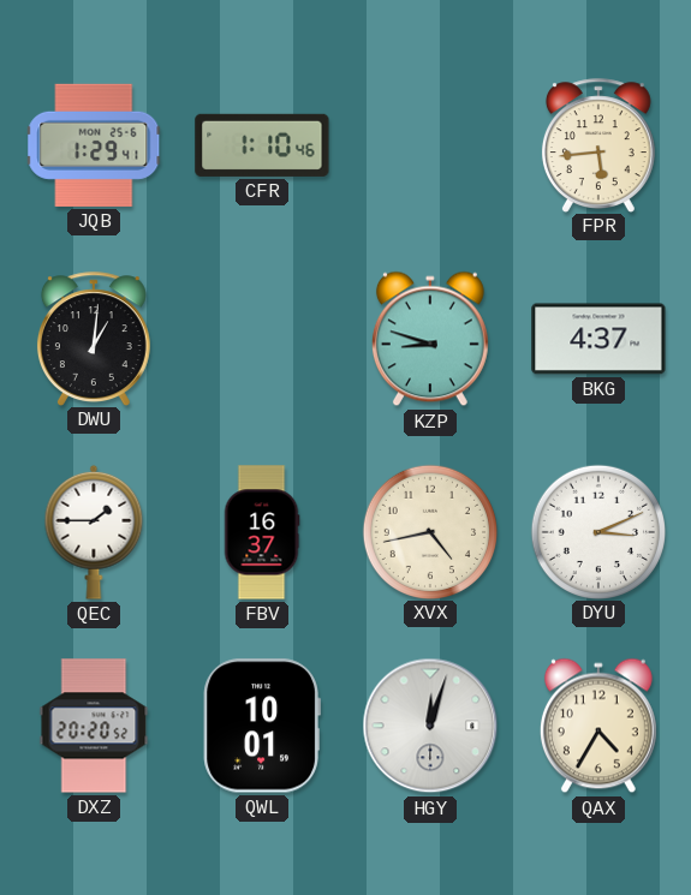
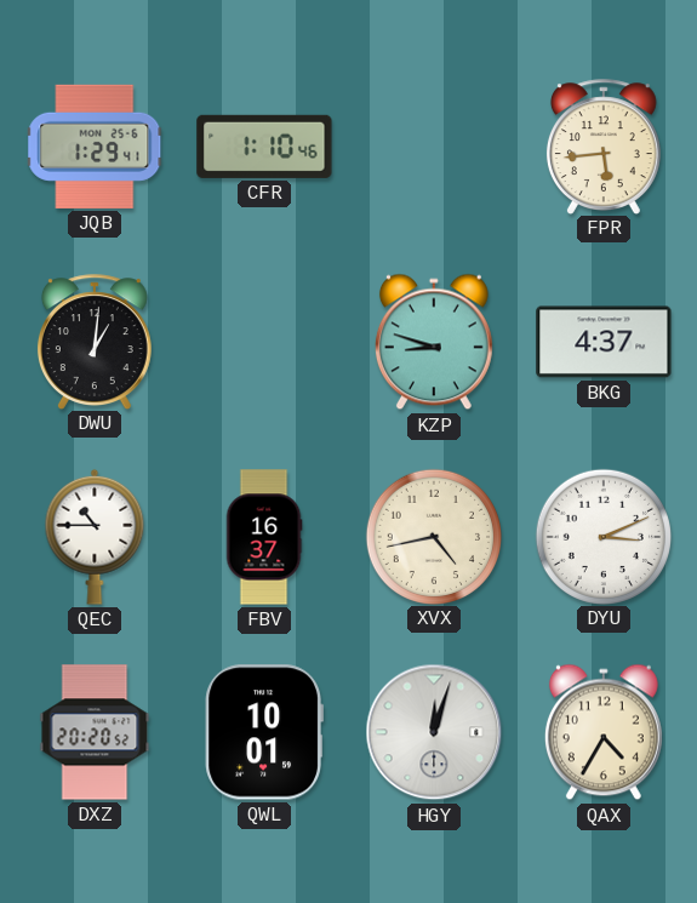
QEC: 1:45 -> 10:45 (95, 537)
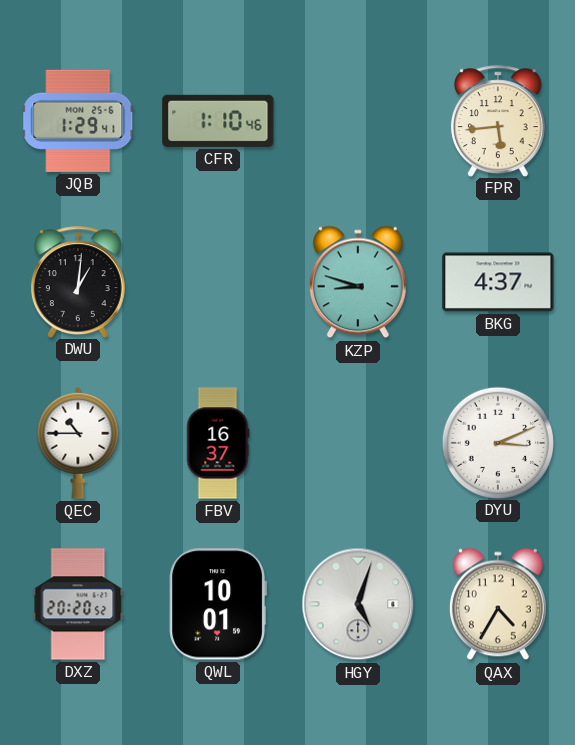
XVX: 4:43 -> none (433, 536)
HGY: 12:03 -> 5:03 (358, 604)
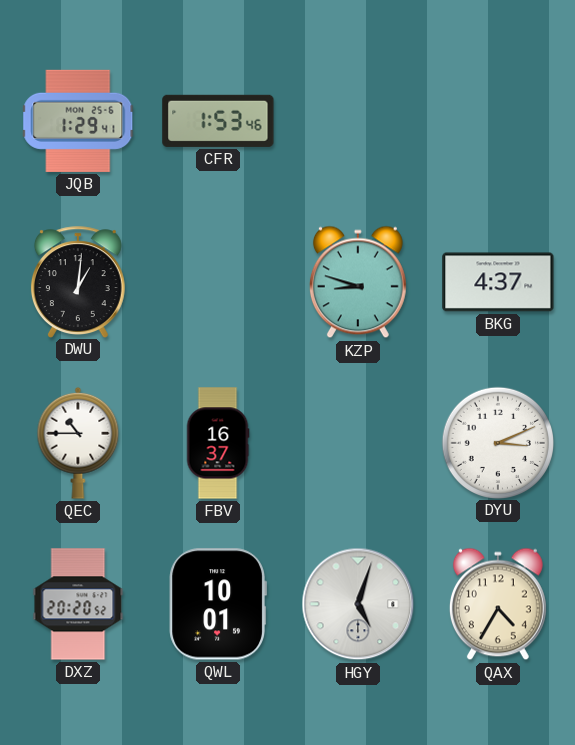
CFR: 1:10 -> 1:53 (218, 121)
FPR: 5:44 -> none (498, 121)
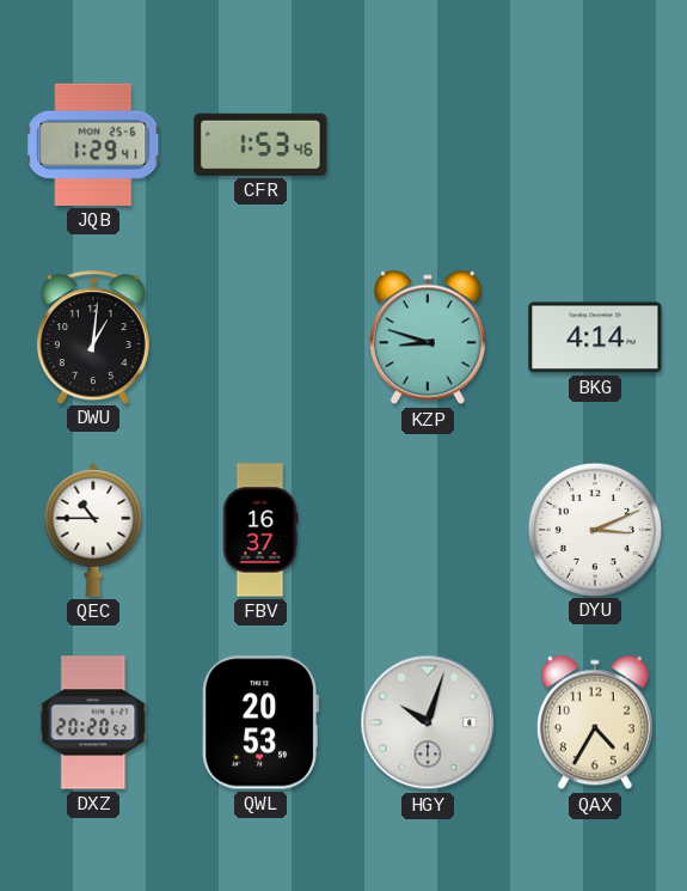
BKG: 4:37 -> 4:14 (595, 337)
QWL: 10:01 -> 20:53 (260, 722)
HGY: 5:03 -> 10:03 (428, 722)
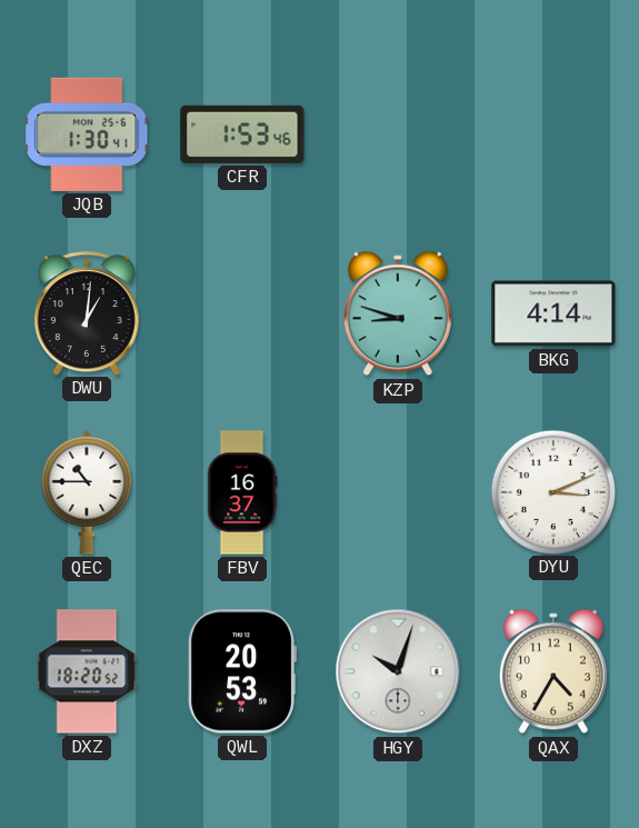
JQB: 1:29 -> 1:30 (88, 134)
DXZ: 20:20 -> 18:20 (87, 671)
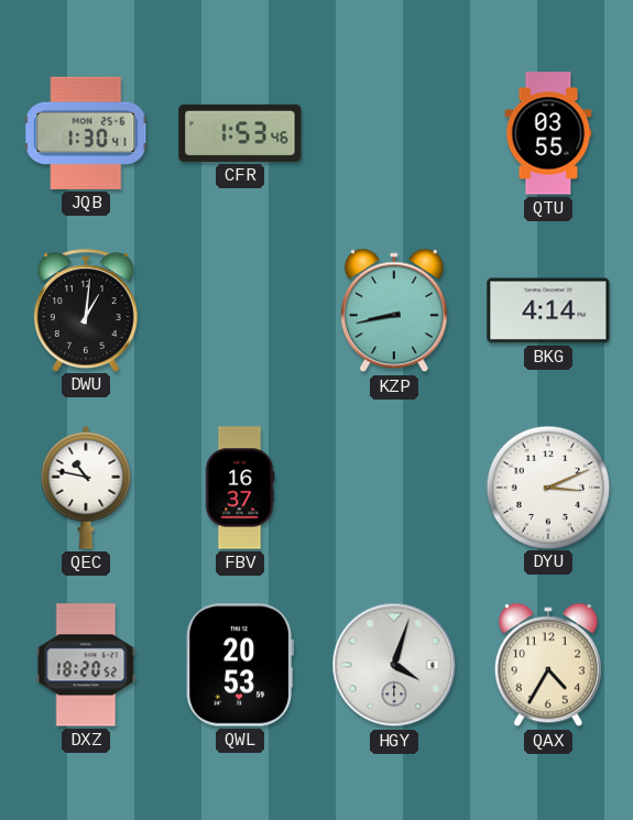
QTU: none -> 03:55 (548, 133)
KZP: 8:48 -> 8:43 (394, 310)
QEC: 10:45 -> 10:47 (86, 488)
HGY: 10:03 -> 4:03 (394, 665)
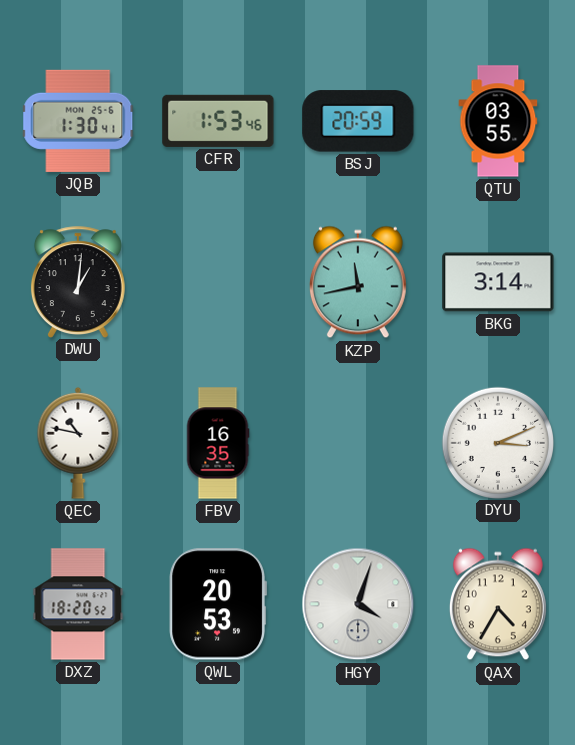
BSJ: none -> 20:59 (358, 121)
KZP: 8:43 -> 11:43 (358, 282)
BKG: 4:14 -> 3:14 (498, 282)
FBV: 16:37 -> 16:35 (218, 443)
